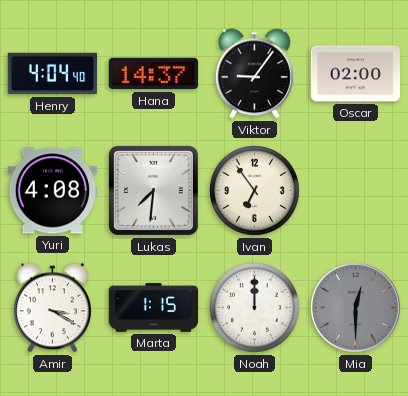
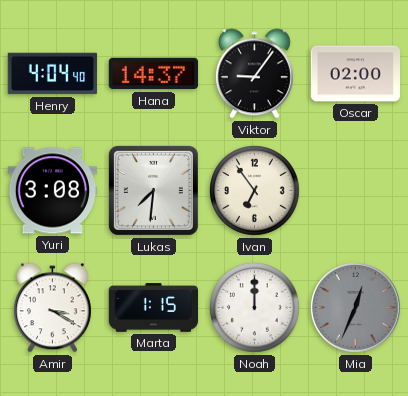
Yuri: 4:08 -> 3:08 (53, 191)
Mia: 12:30 -> 12:34 (356, 308)
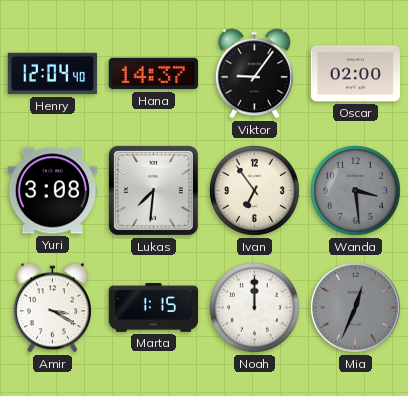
Henry: 4:04 -> 12:04 (53, 74)
Wanda: none -> 3:29 (356, 191)
